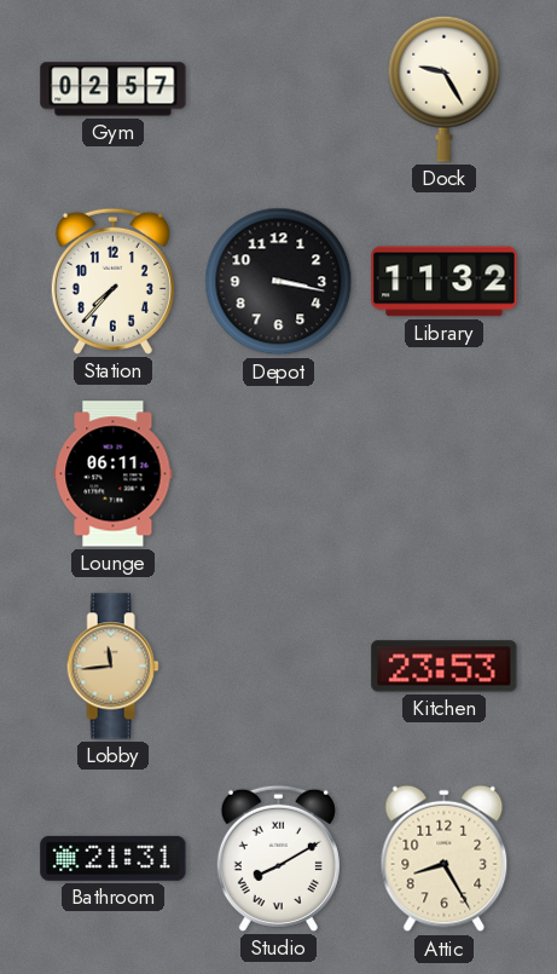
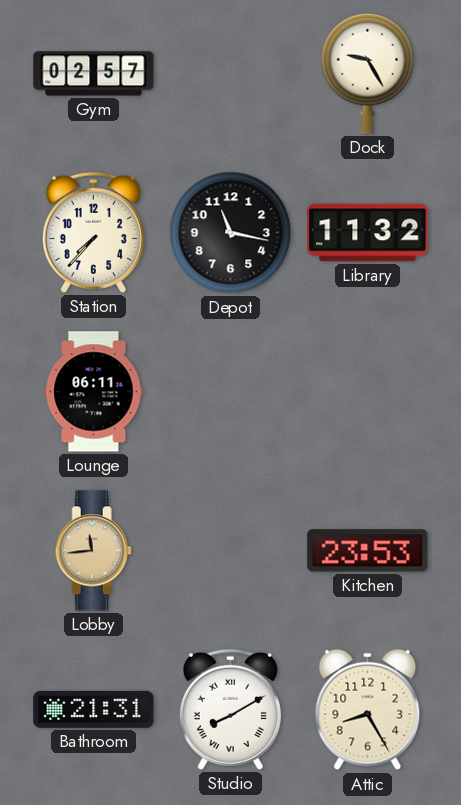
Depot: 3:17 -> 11:17 (231, 233)
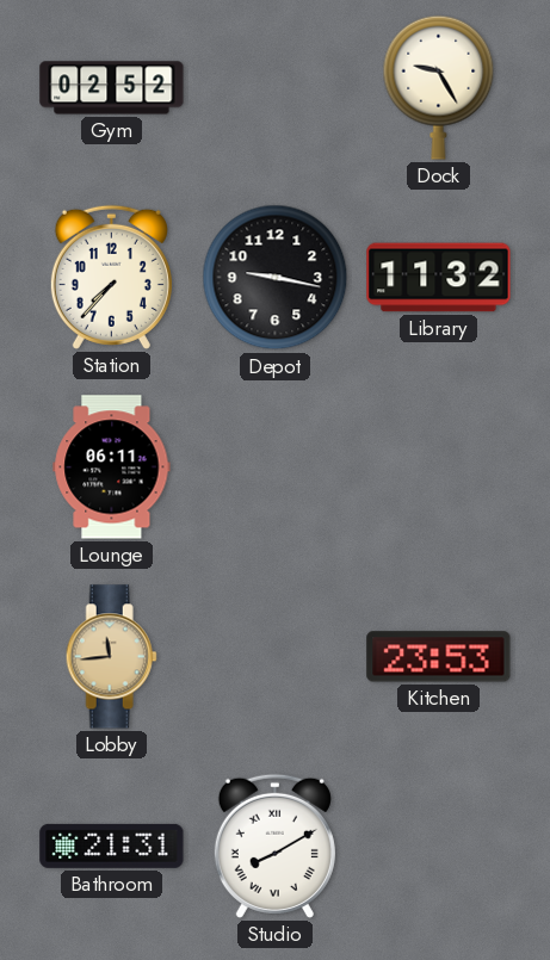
Gym: 02:57 -> 02:52 (112, 88)
Depot: 11:17 -> 9:17 (276, 278)
Attic: 8:25 -> none (368, 710)
